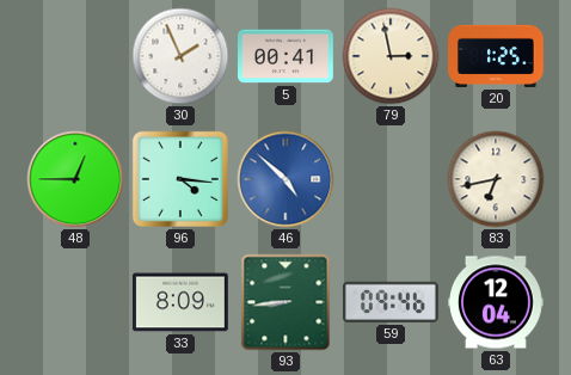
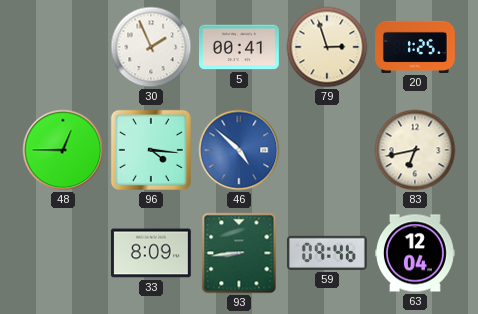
79: 2:58 -> 2:57 (327, 47)
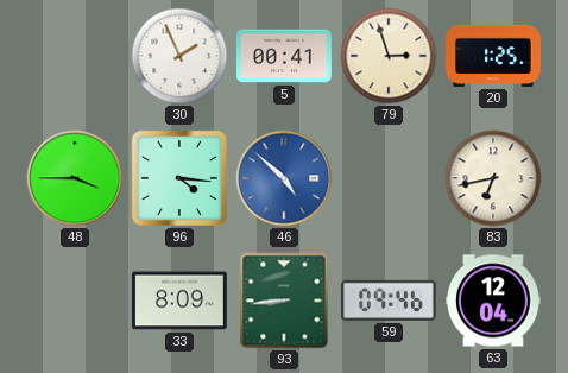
48: 12:45 -> 3:45 (75, 178)
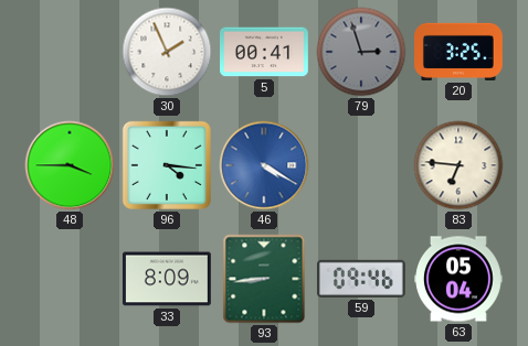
79 dial: cream -> grey (361, 52)
20: 1:25 -> 3:25 (460, 52)
46: 4:52 -> 4:20 (264, 165)
83: 6:43 -> 6:46 (458, 165)
63: 12:04 -> 05:04 (460, 279)
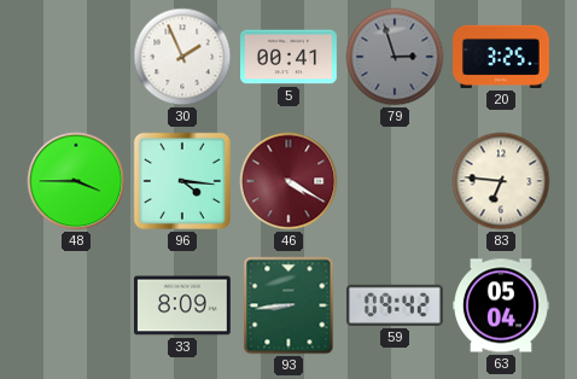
46 dial: blue -> burgundy (288, 181)
59: 09:46 -> 09:42 (395, 305)
